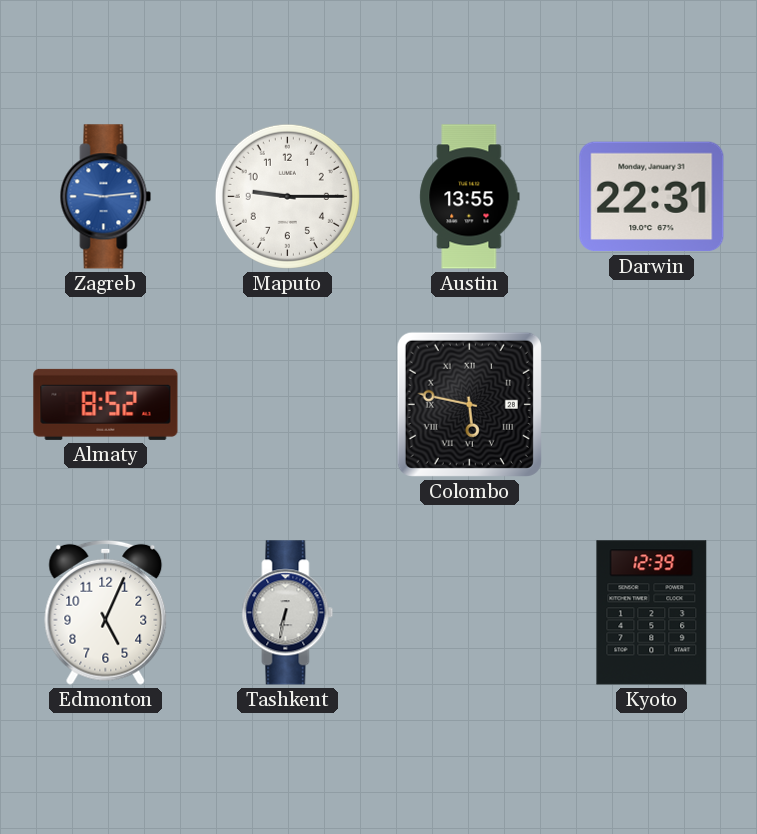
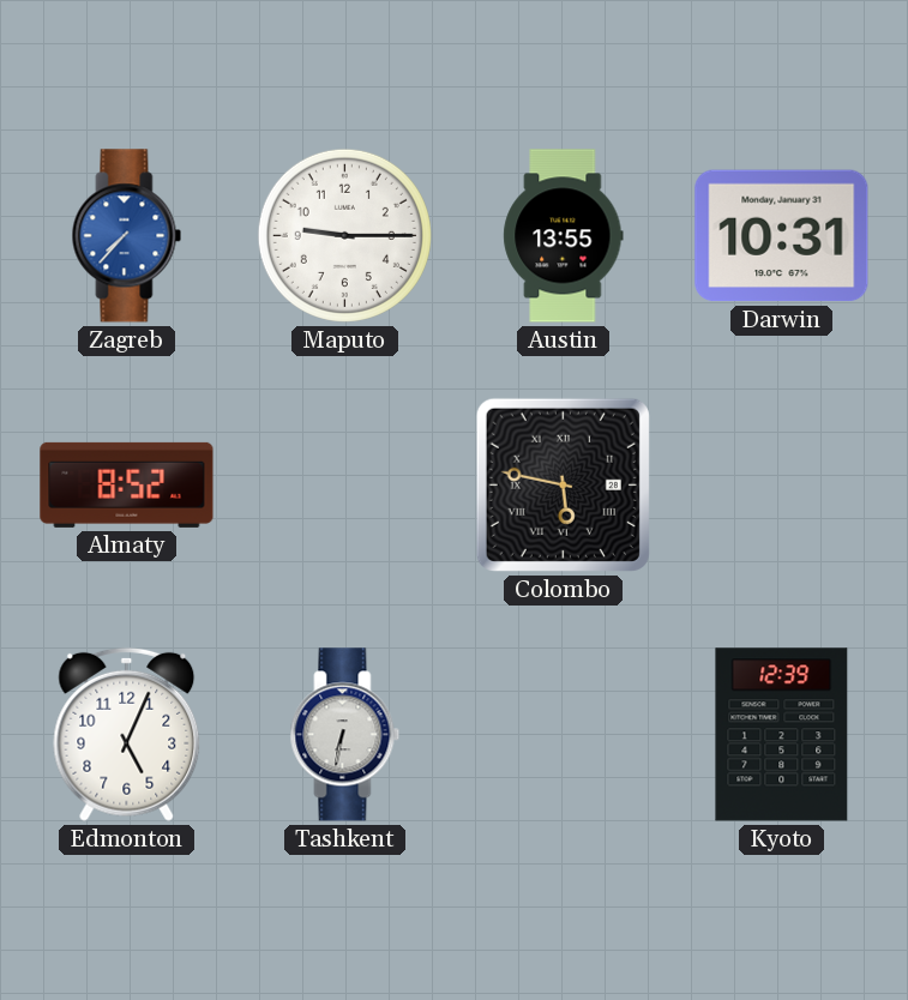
Zagreb: 9:14 -> 7:37 (127, 236)
Darwin: 22:31 -> 10:31 (782, 236)
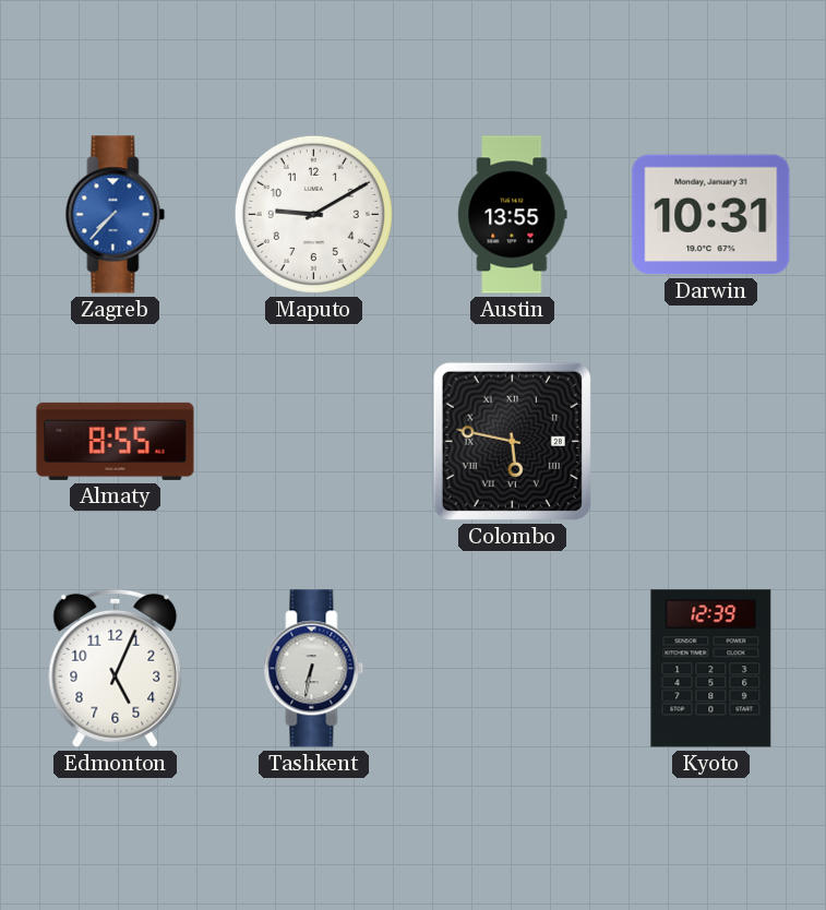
Maputo: 9:15 -> 9:10 (313, 214)
Almaty: 8:52 -> 8:55 (116, 441)
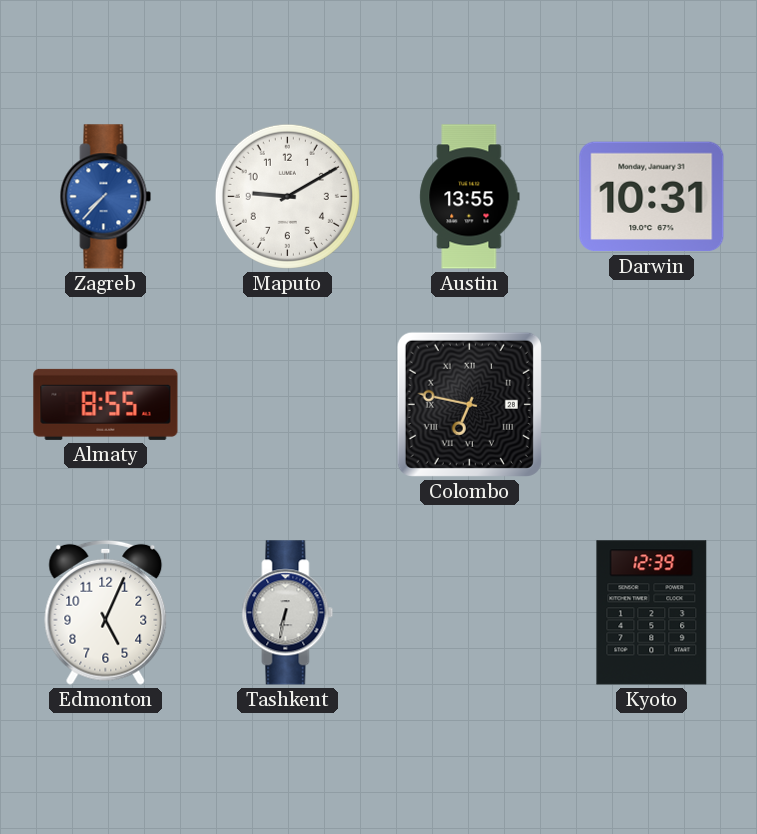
Colombo: 5:47 -> 6:47 (469, 404)
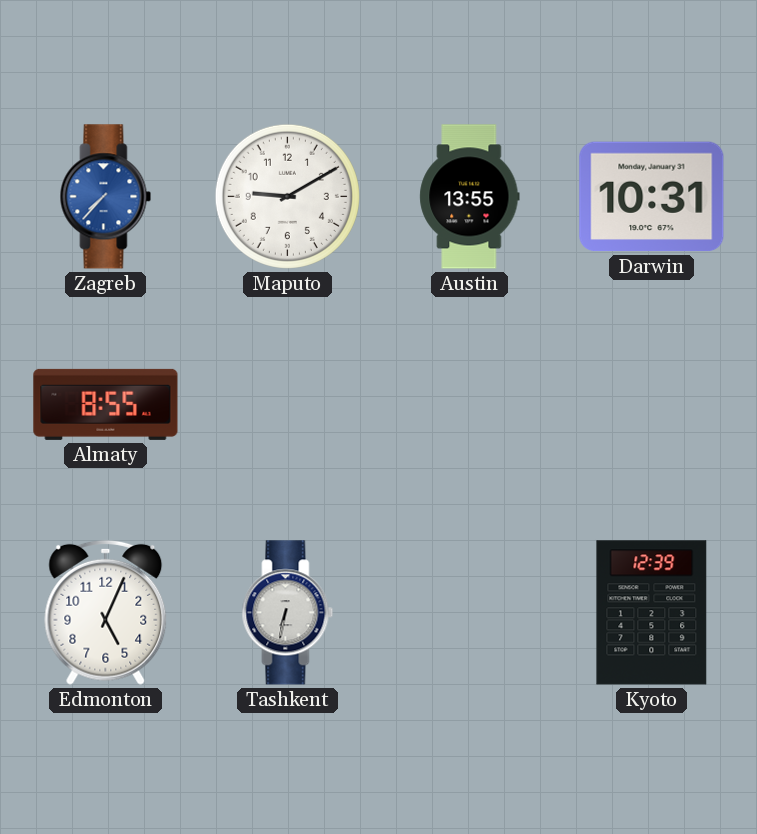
Colombo: 6:47 -> none (469, 404)
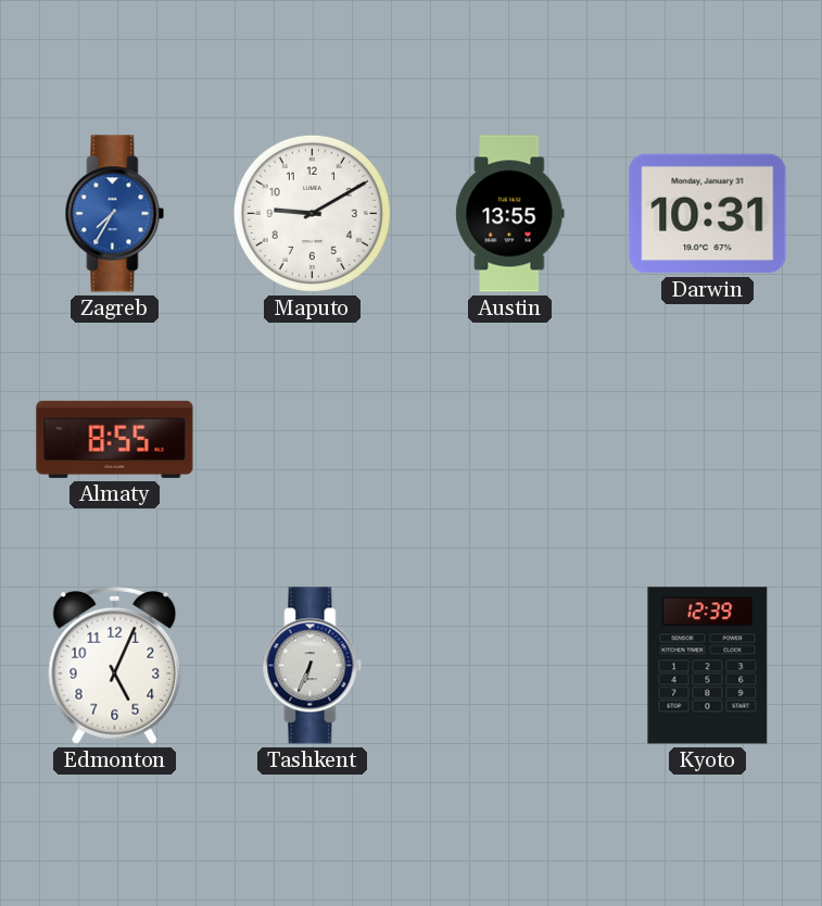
Zagreb: 7:37 -> 7:35 (115, 214)
Tashkent: 6:32 -> 6:34 (313, 666)
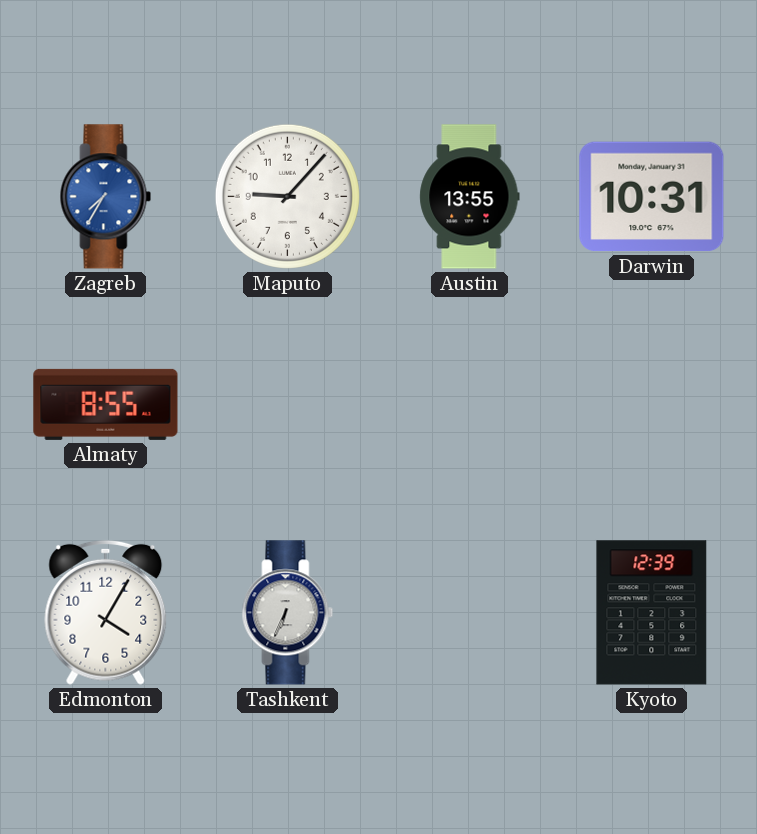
Maputo: 9:10 -> 9:07 (287, 196)
Edmonton: 5:04 -> 4:05 (106, 612)
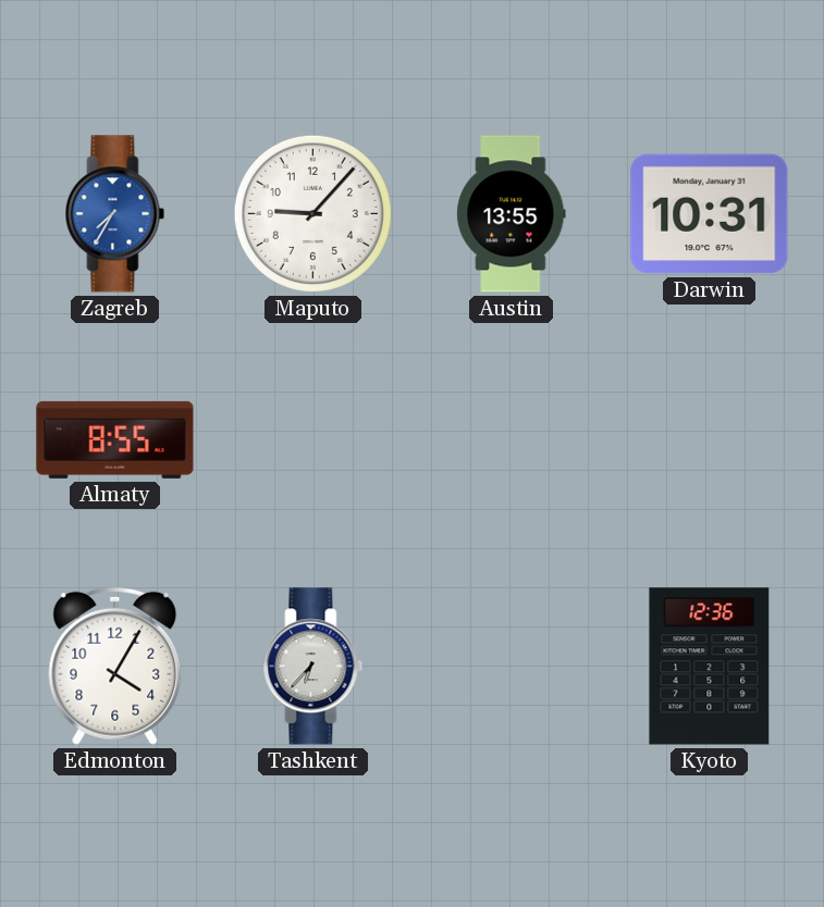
Tashkent: 6:34 -> 6:37 (313, 667)
Kyoto: 12:39 -> 12:36 (710, 667)
